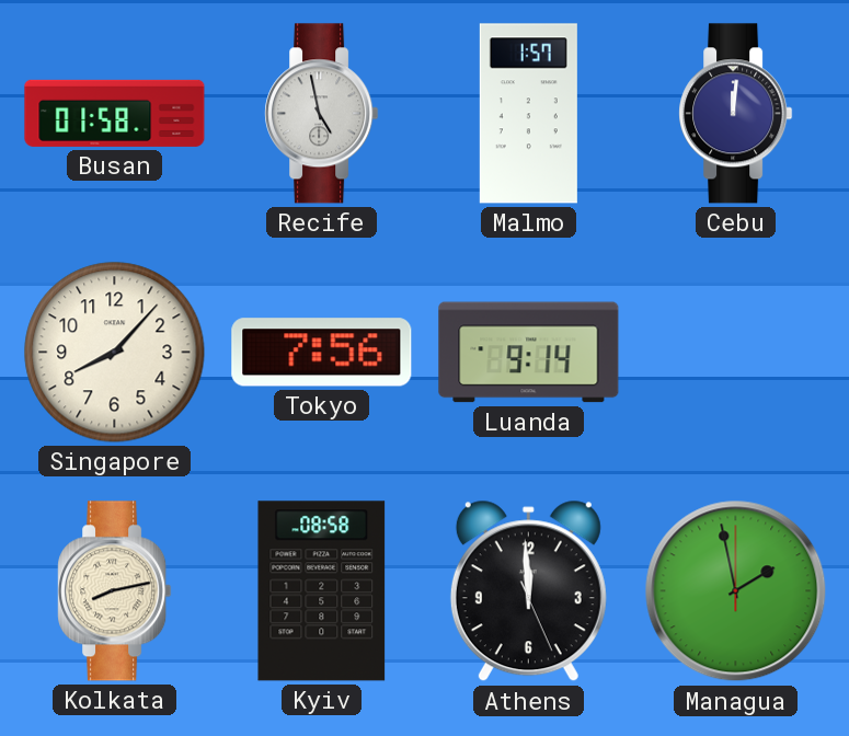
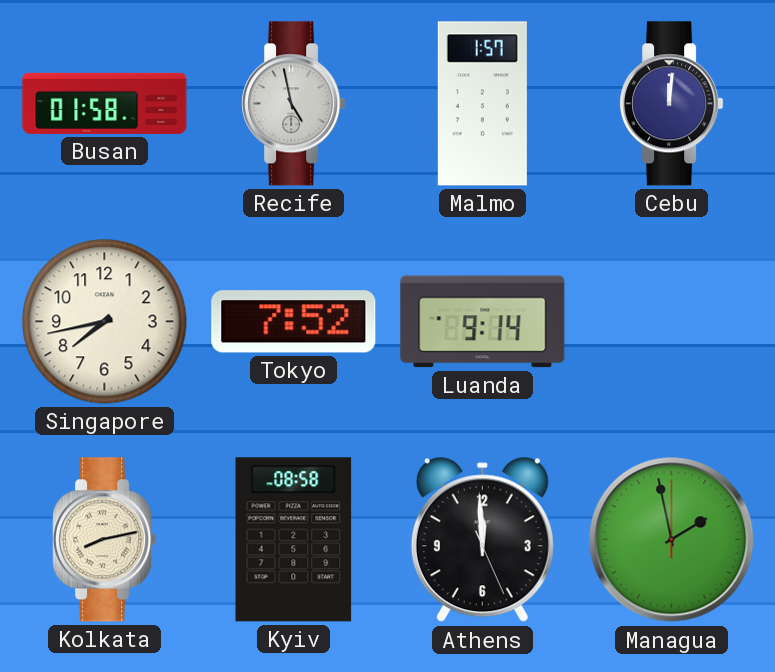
Singapore: 8:07 -> 7:43 (105, 322)
Tokyo: 7:56 -> 7:52 (294, 322)
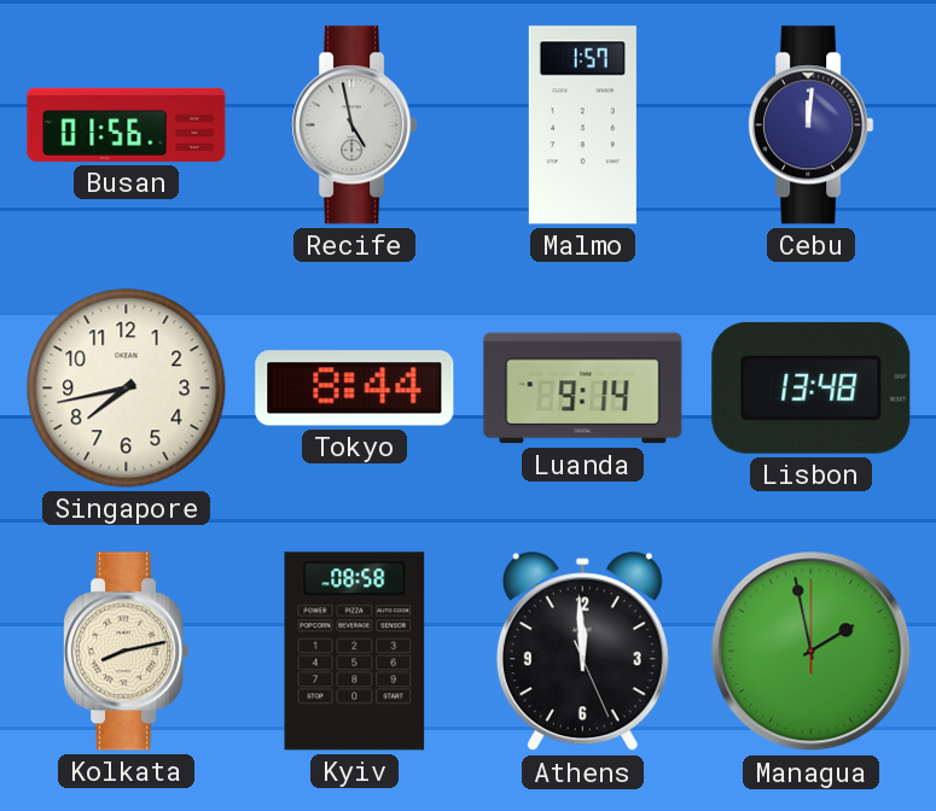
Busan: 01:58 -> 01:56 (127, 124)
Tokyo: 7:52 -> 8:44 (355, 389)
Lisbon: none -> 13:48 (812, 387)
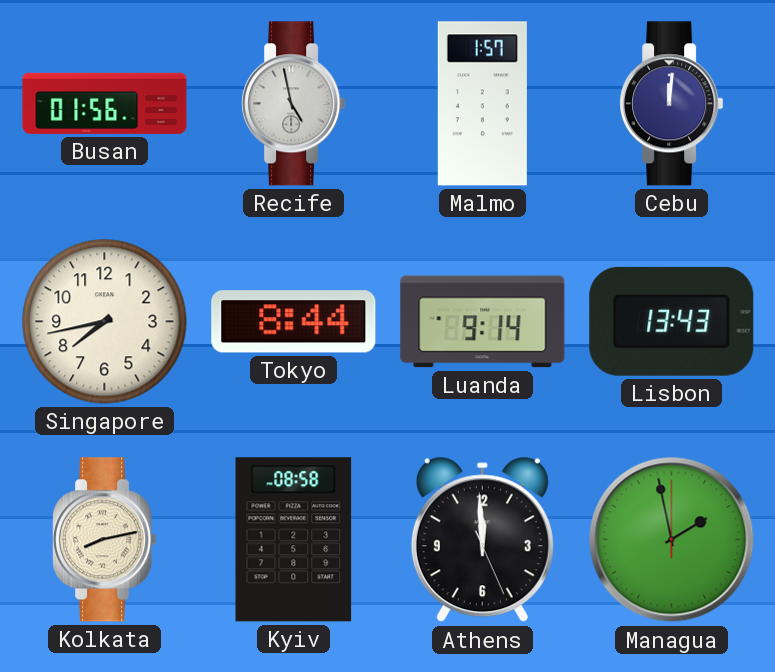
Lisbon: 13:48 -> 13:43 (672, 321)
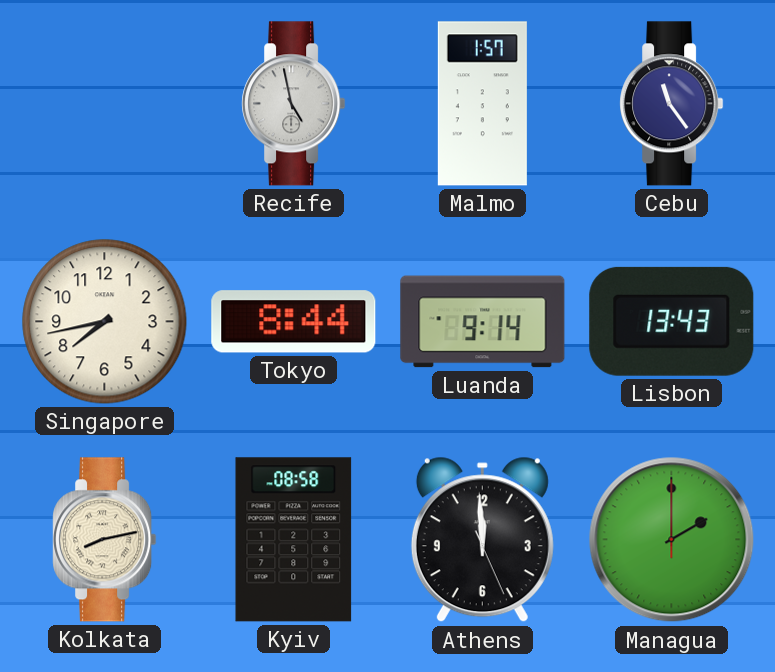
Busan: 01:56 -> none (105, 103)
Cebu: 12:01 -> 11:24 (672, 104)
Managua: 1:58 -> 2:00 (672, 540)
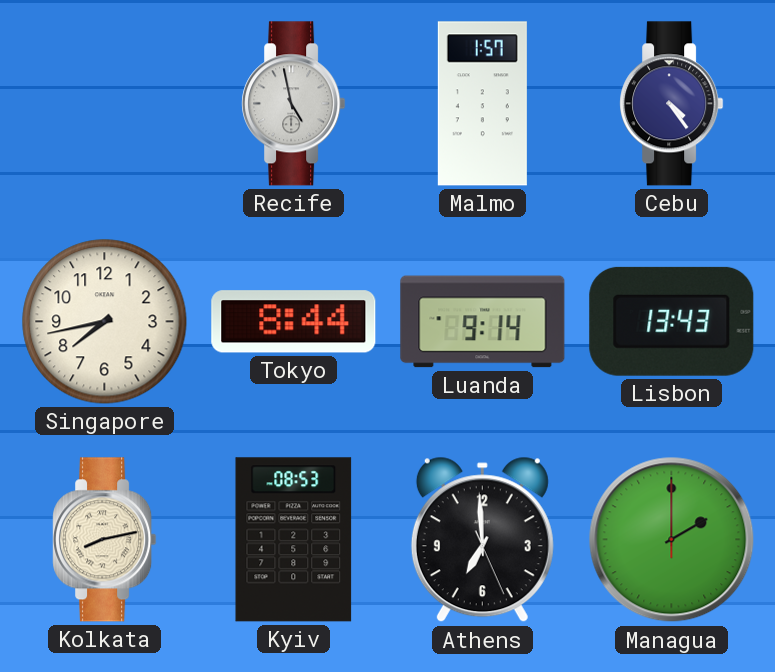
Cebu: 11:24 -> 4:24 (672, 104)
Kyiv: 08:58 -> 08:53 (294, 540)
Athens: 11:59 -> 6:59 (482, 540)
